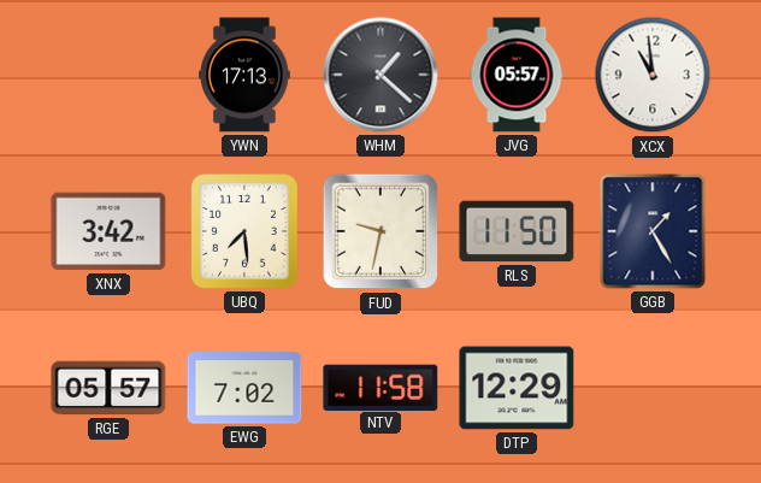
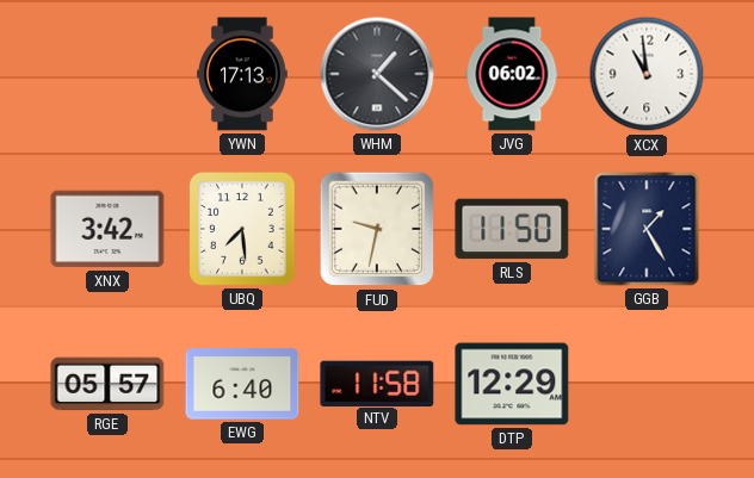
JVG: 05:57 -> 06:02 (512, 74)
EWG: 7:02 -> 6:40 (242, 384)
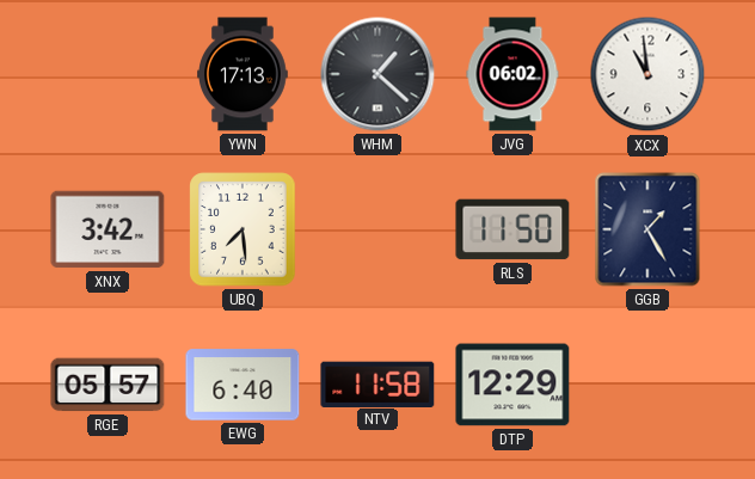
FUD: 9:32 -> none (377, 229)
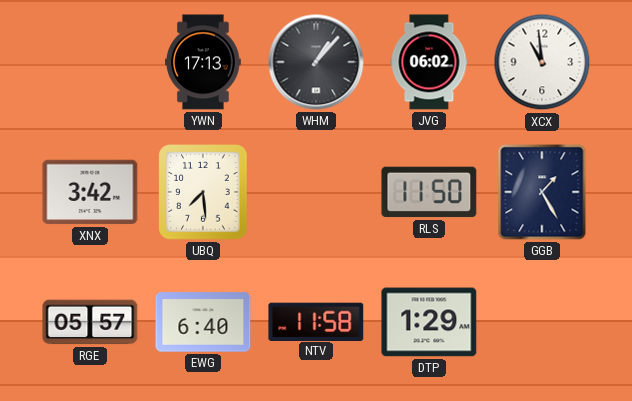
WHM: 1:22 -> 1:07 (316, 62)
DTP: 12:29 -> 1:29 (429, 322)
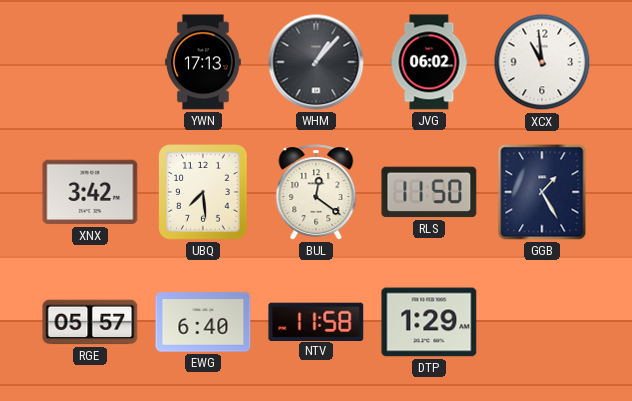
BUL: none -> 12:21 (316, 192)
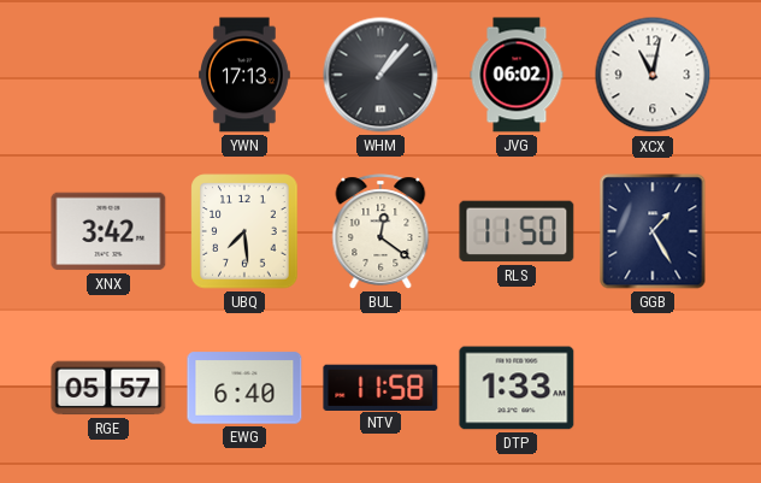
XCX: 10:59 -> 11:02 (653, 75)
DTP: 1:29 -> 1:33 (517, 388)
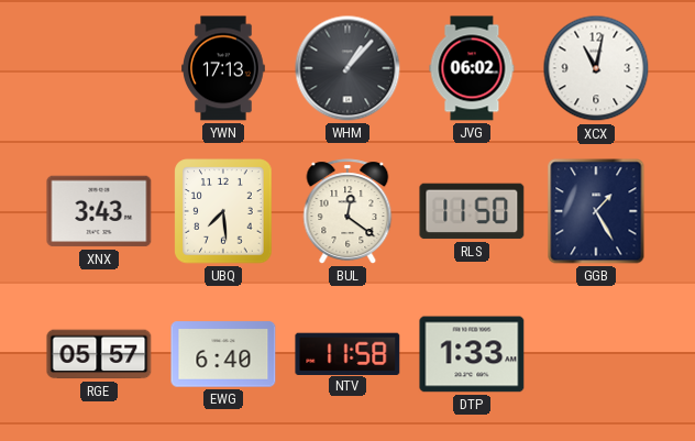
XNX: 3:42 -> 3:43 (99, 211)
